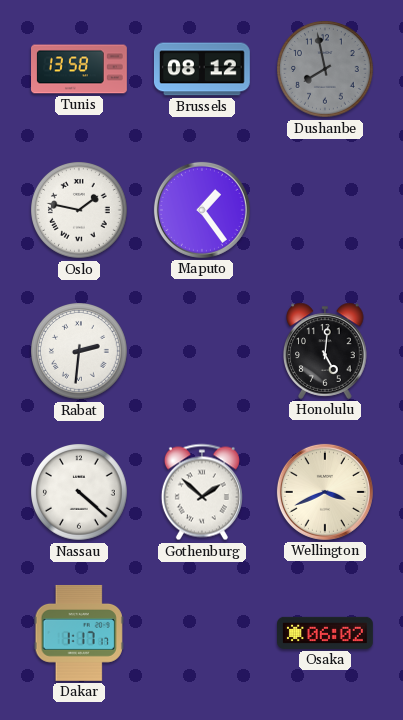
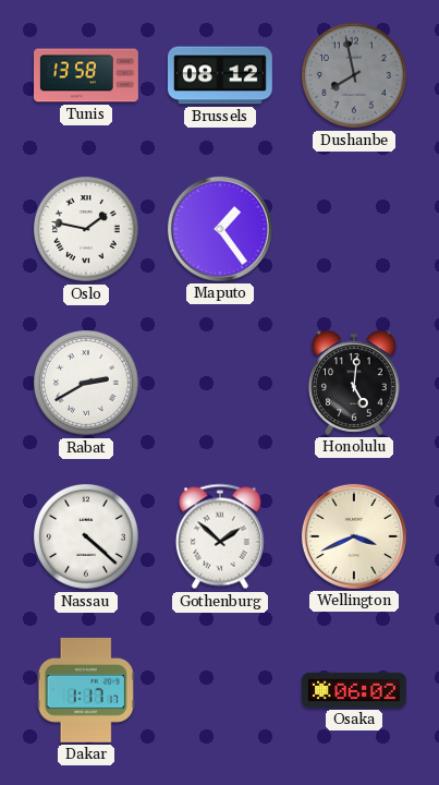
Rabat: 2:31 -> 2:40 (87, 384)
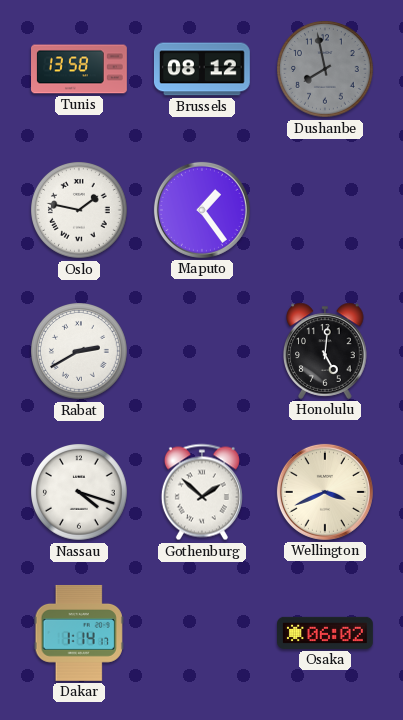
Nassau: 4:22 -> 4:18 (80, 493)
Dakar: 1:17 -> 1:14 (79, 633)
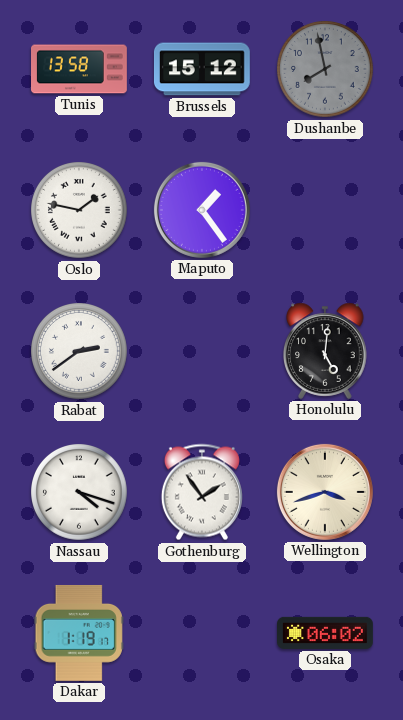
Brussels: 08:12 -> 15:12 (202, 69)
Rabat: 2:40 -> 2:39 (80, 352)
Gothenburg: 1:52 -> 1:54 (202, 492)
Wellington: 3:41 -> 3:42 (325, 492)
Dakar: 1:14 -> 1:19 (79, 633)
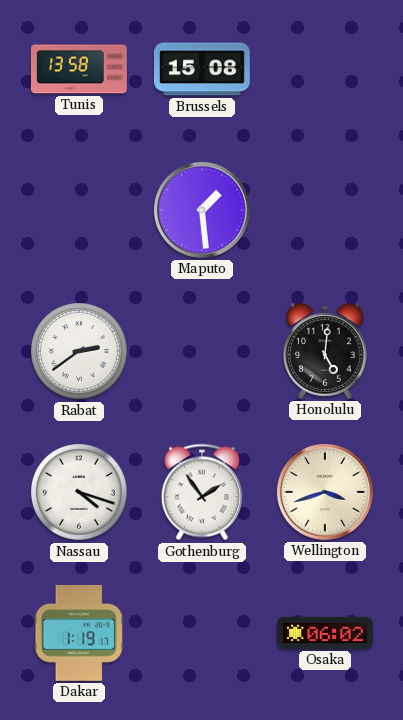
Brussels: 15:12 -> 15:08 (202, 69)
Dushanbe: 7:58 -> none (326, 70)
Oslo: 1:47 -> none (80, 211)
Maputo: 1:24 -> 1:29 (202, 210)
